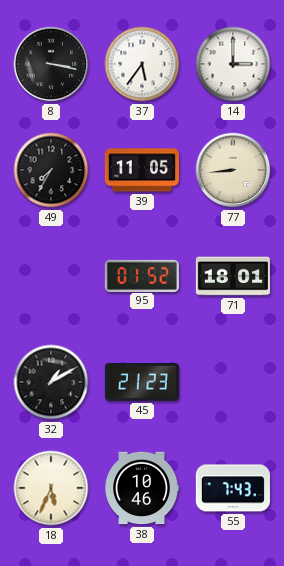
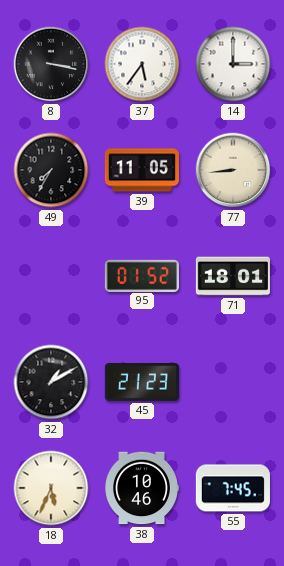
55: 7:43 -> 7:45 (233, 488)
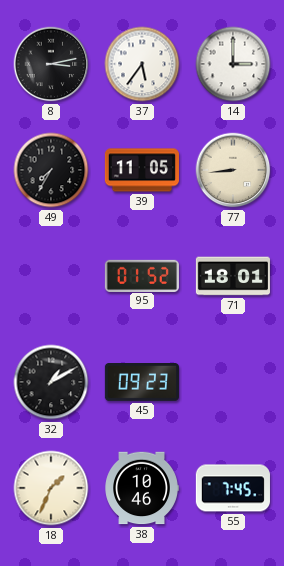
8: 3:17 -> 3:13 (51, 64)
45: 21:23 -> 09:23 (142, 383)
18: 5:34 -> 1:34 (51, 488)
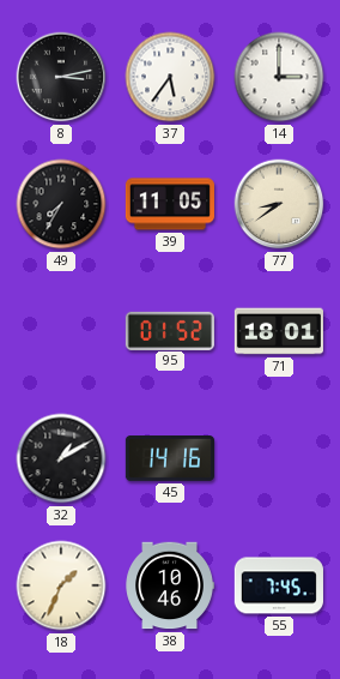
77: 8:44 -> 8:39 (279, 204)
45: 09:23 -> 14:16 (170, 459)
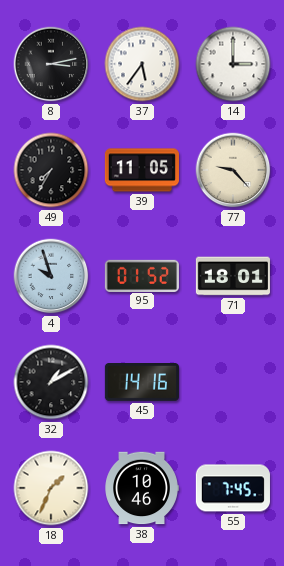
77: 8:39 -> 9:23 (233, 170)
4: none -> 9:57 (51, 276)
